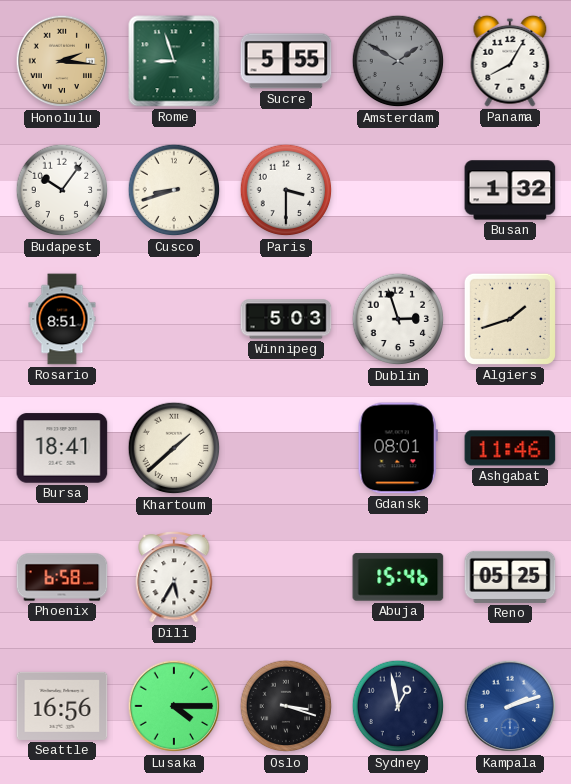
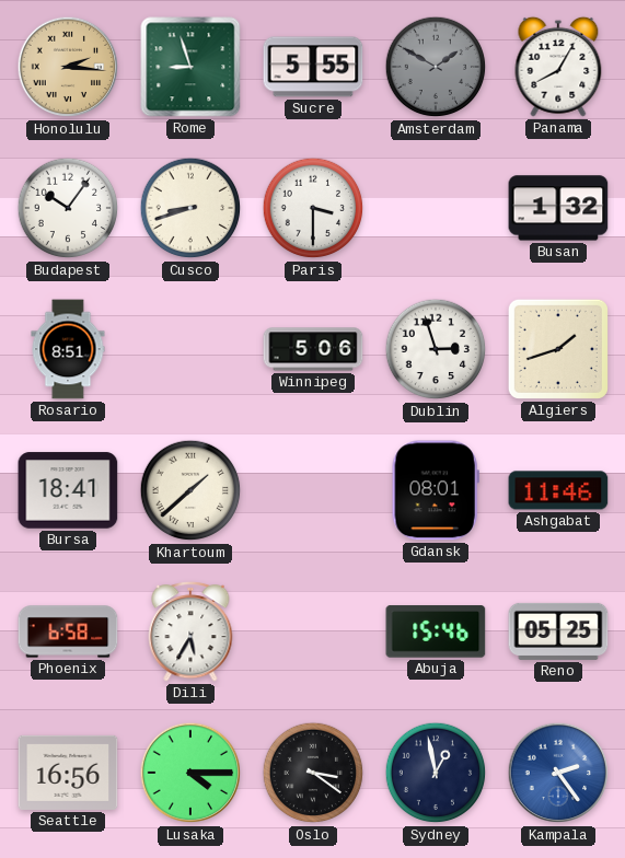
Winnipeg: 5:03 -> 5:06 (313, 349)
Oslo: 3:18 -> 3:21 (313, 773)
Kampala: 2:12 -> 2:24 (558, 773)
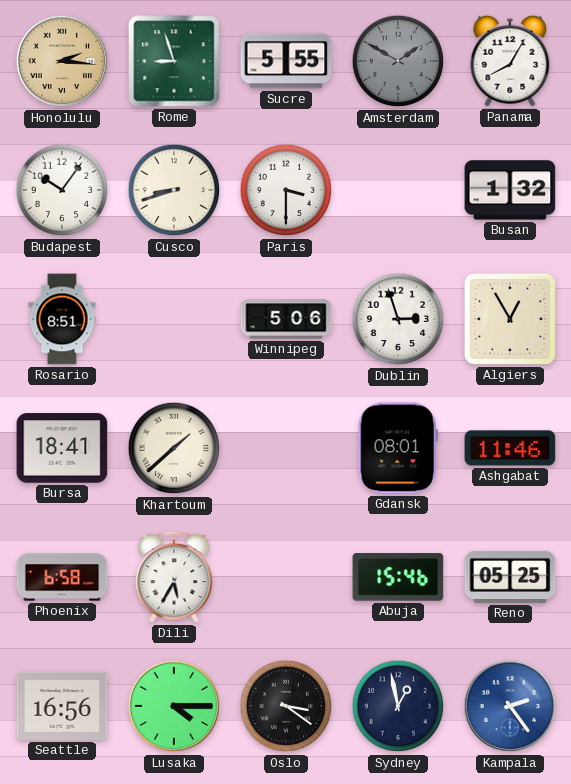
Algiers: 1:42 -> 12:55 (510, 319)
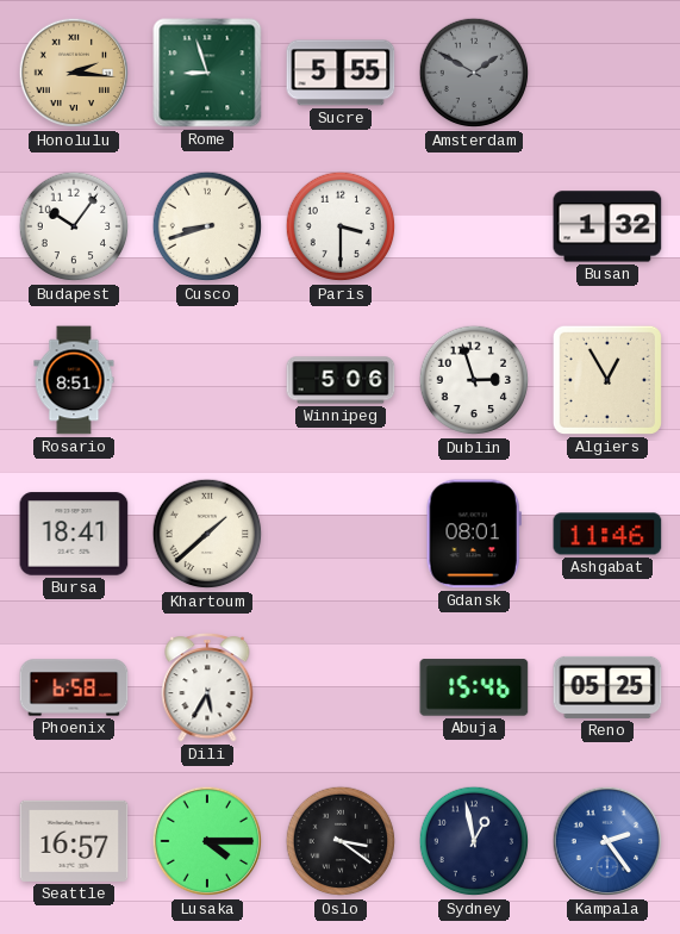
Panama: 8:05 -> none (510, 61)
Seattle: 16:56 -> 16:57 (74, 841)
